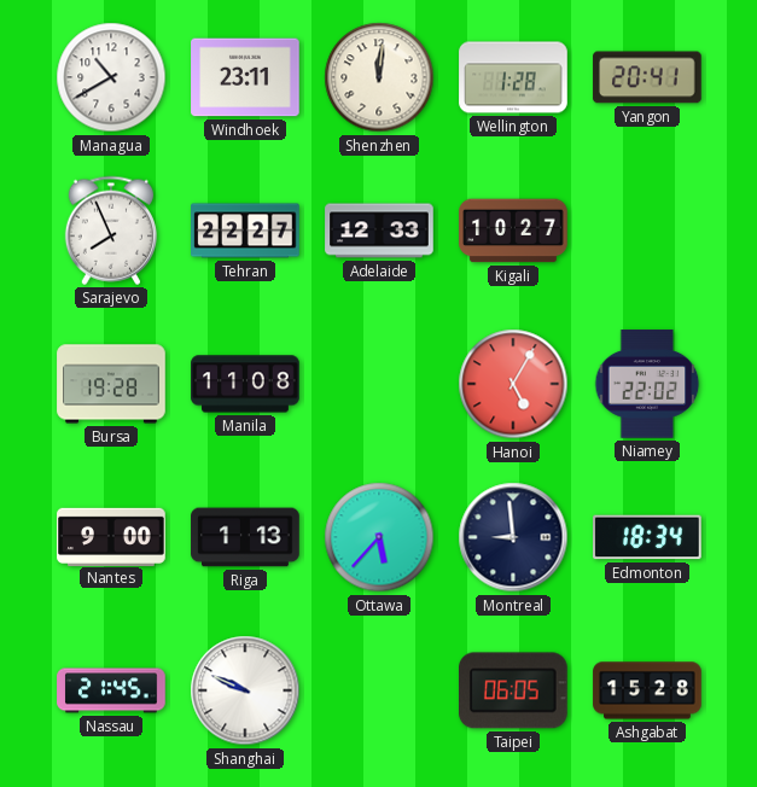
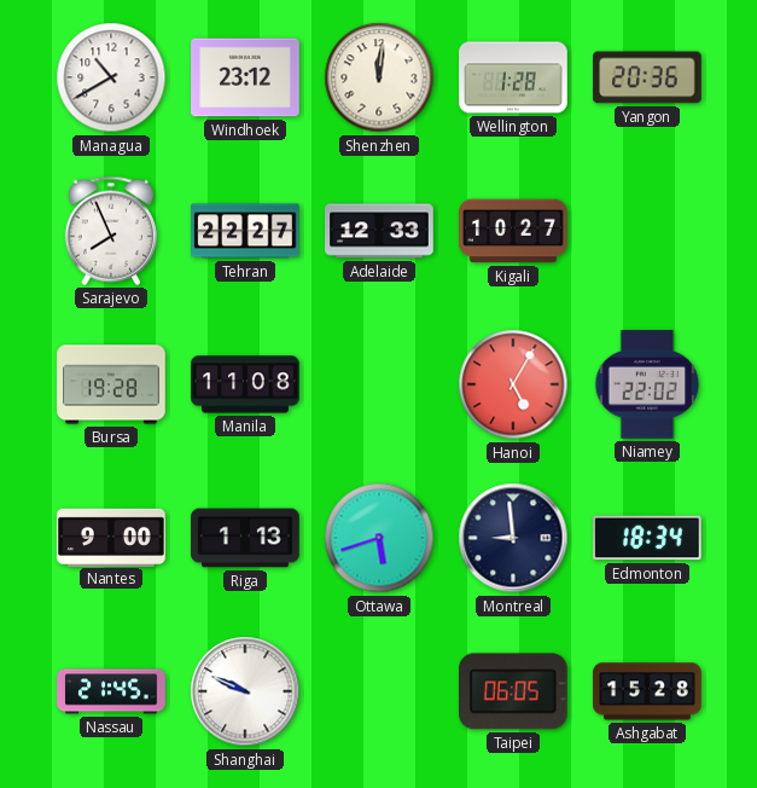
Windhoek: 23:11 -> 23:12 (245, 77)
Yangon: 20:41 -> 20:36 (647, 77)
Ottawa: 5:37 -> 5:42 (379, 538)
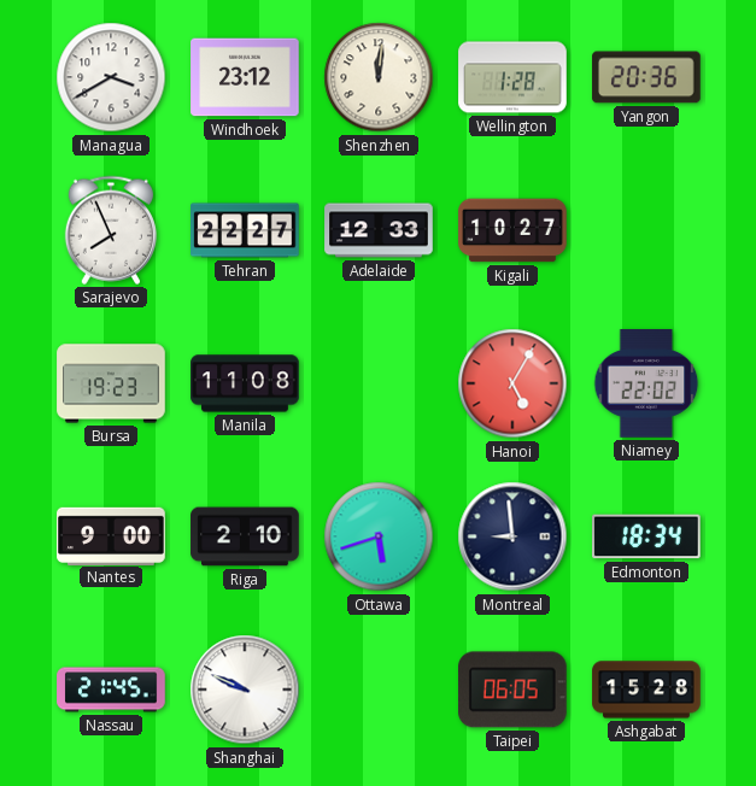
Managua: 10:40 -> 3:40 (111, 77)
Bursa: 19:28 -> 19:23 (111, 383)
Riga: 1:13 -> 2:10 (245, 536)
